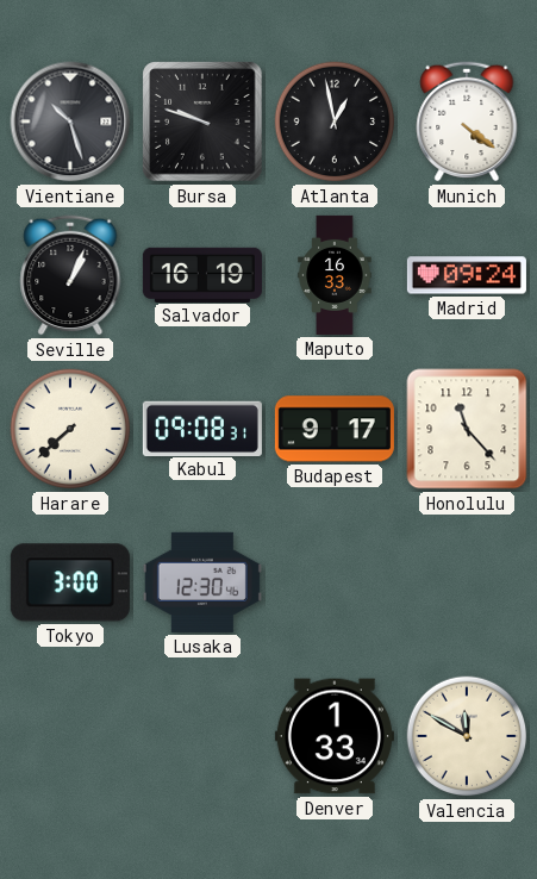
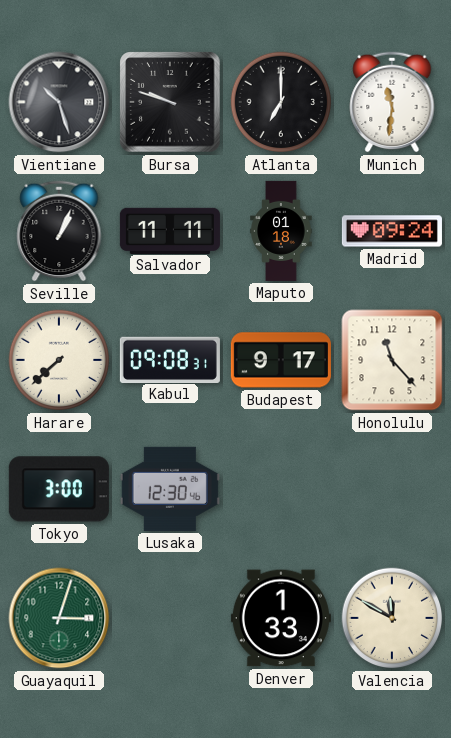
Atlanta: 12:58 -> 7:00 (281, 102)
Munich: 4:21 -> 11:31 (392, 102)
Salvador: 16:19 -> 11:11 (170, 230)
Maputo: 16:33 -> 01:18 (281, 231)
Guayaquil: none -> 3:03 (59, 618)
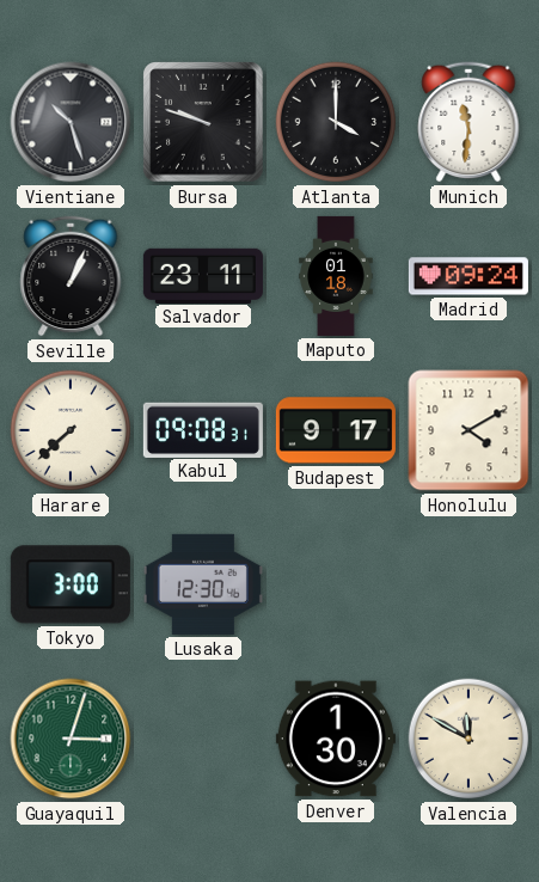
Atlanta: 7:00 -> 4:00 (336, 122)
Salvador: 11:11 -> 23:11 (203, 275)
Honolulu: 11:23 -> 4:10 (468, 430)
Denver: 1:33 -> 1:30 (336, 739)
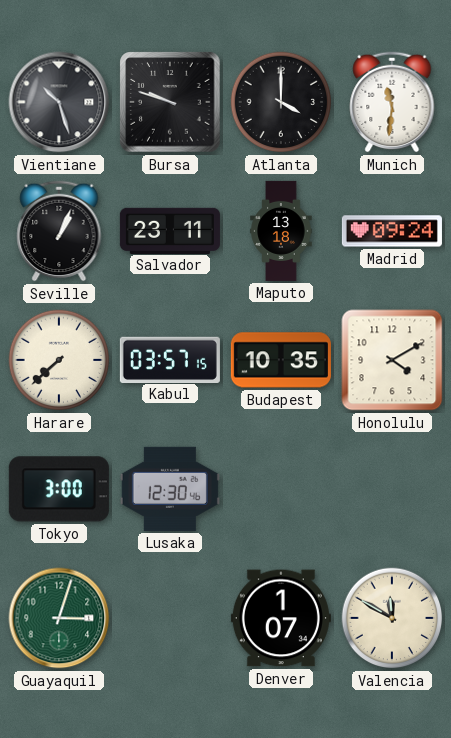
Maputo: 01:18 -> 13:18 (281, 231)
Kabul: 09:08 -> 03:57 (170, 359)
Budapest: 9:17 -> 10:35 (281, 360)
Denver: 1:30 -> 1:07 (281, 618)
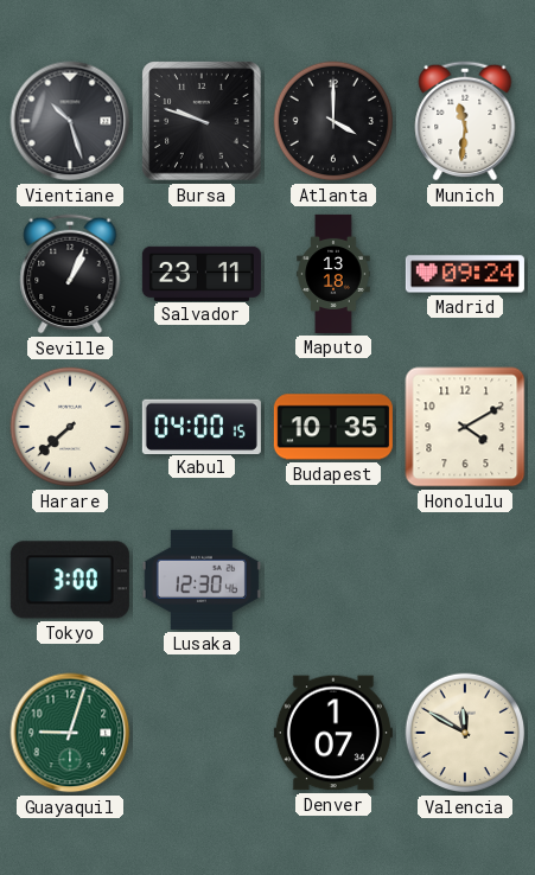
Kabul: 03:57 -> 04:00 (202, 426)
Guayaquil: 3:03 -> 9:03 (70, 733)
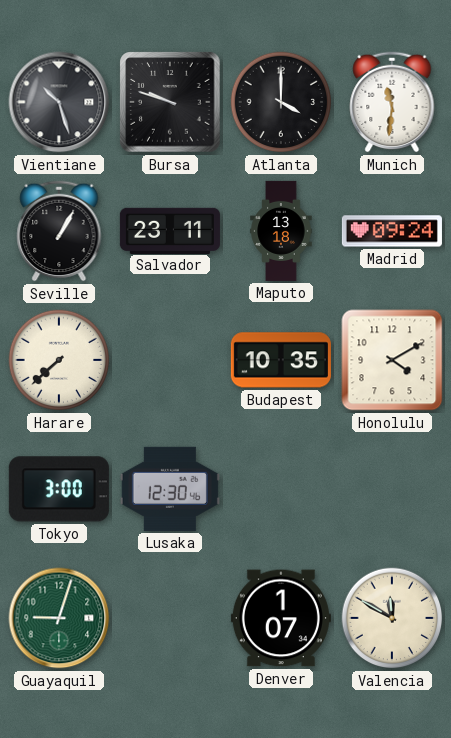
Seville: 1:04 -> 1:05 (59, 231)
Kabul: 04:00 -> none (202, 426)
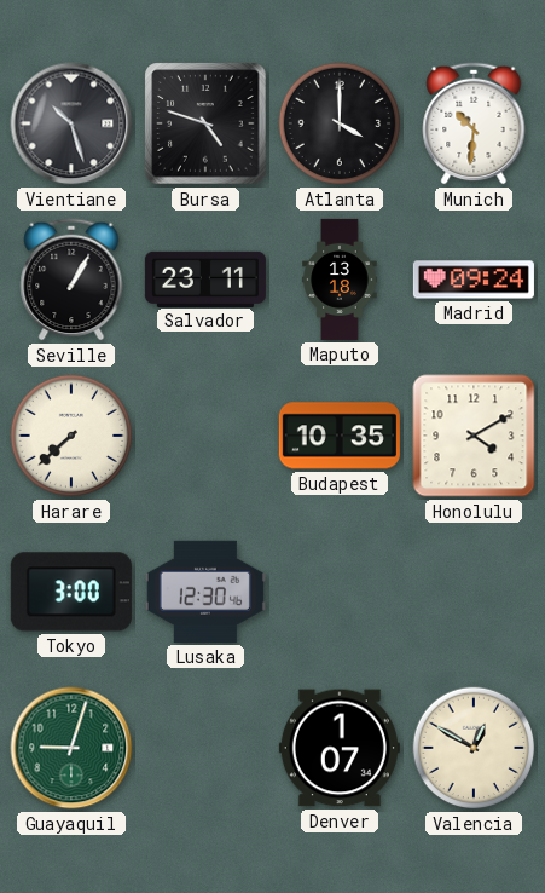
Bursa: 9:48 -> 4:48 (205, 123)
Munich: 11:31 -> 10:31 (474, 123)
Valencia: 11:50 -> 12:50 (474, 748)
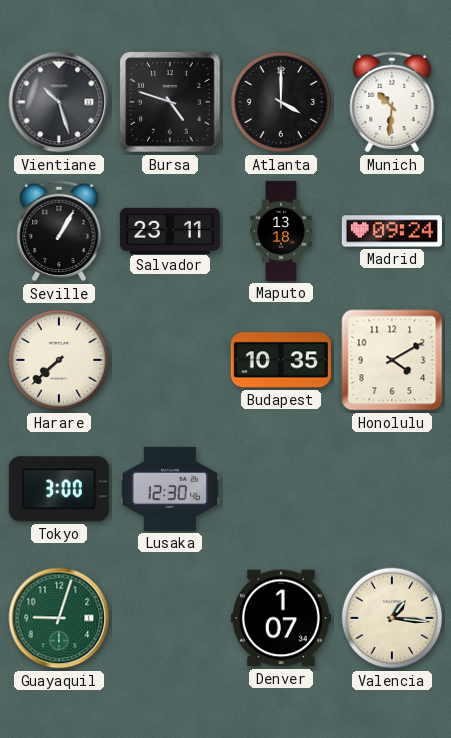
Valencia: 12:50 -> 1:16 (392, 618)
